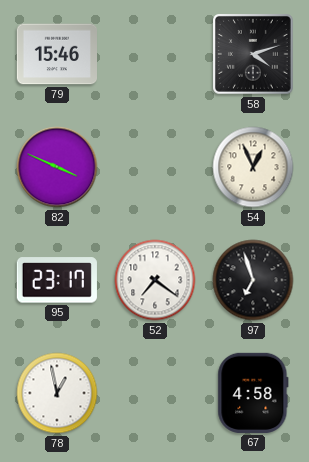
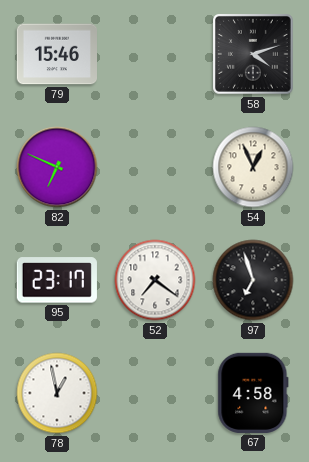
82: 3:49 -> 6:49 (57, 167)
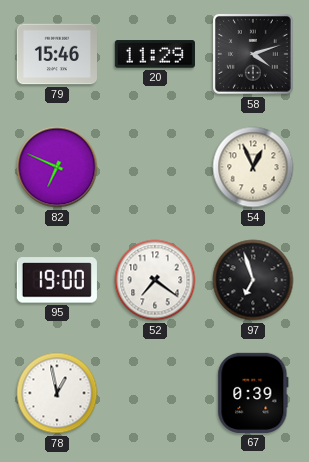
20: none -> 11:29 (155, 54)
95: 23:17 -> 19:00 (57, 280)
67: 4:58 -> 0:39 (253, 393)
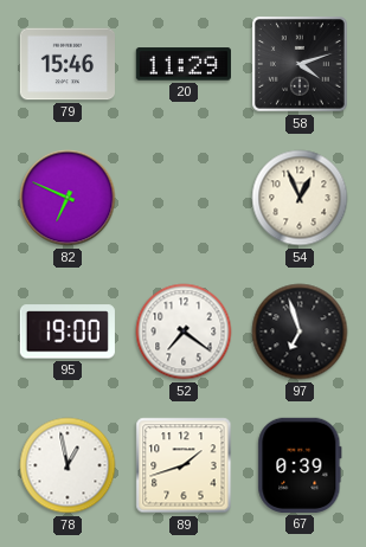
89: none -> 1:42 (184, 465)
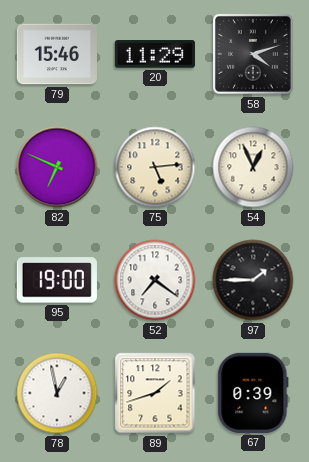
75: none -> 5:14 (155, 167)
97: 6:57 -> 1:45 (253, 280)
